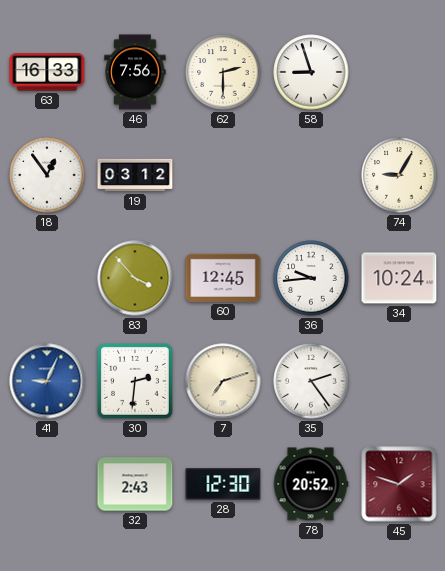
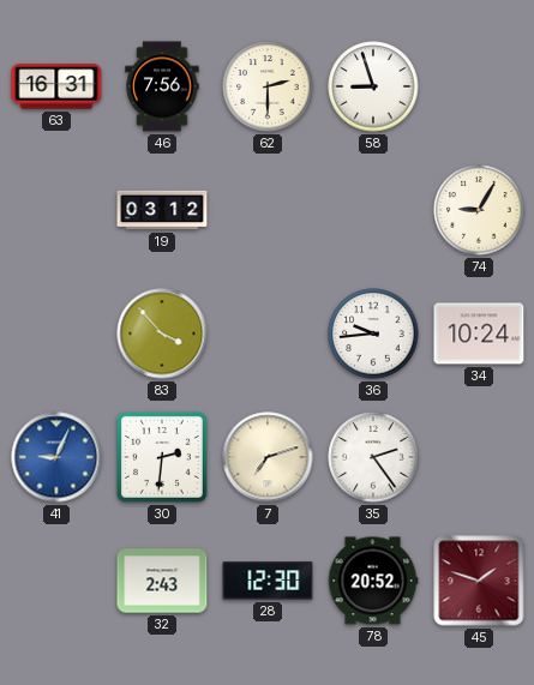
63: 16:33 -> 16:31 (56, 86)
18: 12:54 -> none (47, 175)
60: 12:45 -> none (223, 278)
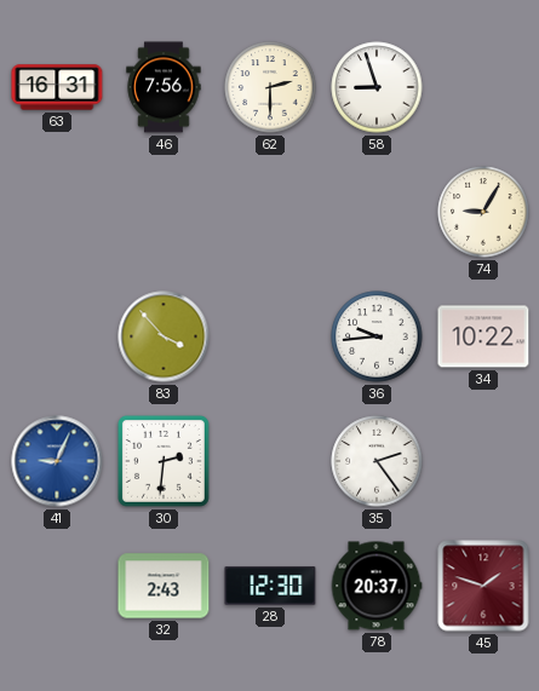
19: 03:12 -> none (162, 210)
34: 10:24 -> 10:22 (483, 336)
7: 7:12 -> none (268, 457)
78: 20:52 -> 20:37 (377, 586)
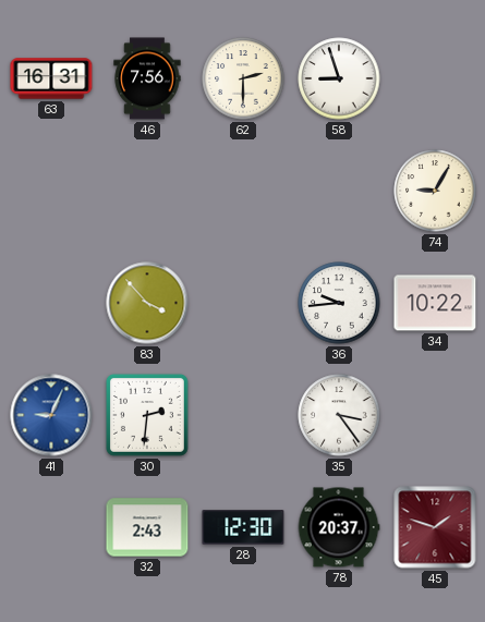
35: 2:24 -> 3:24 (339, 415)
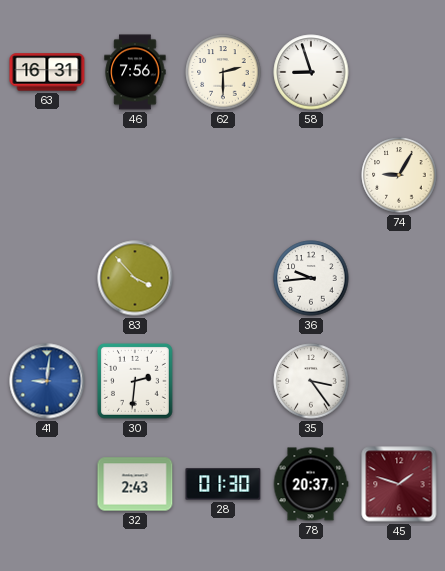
34: 10:22 -> none (435, 303)
41: 9:04 -> 9:01 (47, 381)
28: 12:30 -> 01:30 (223, 484)
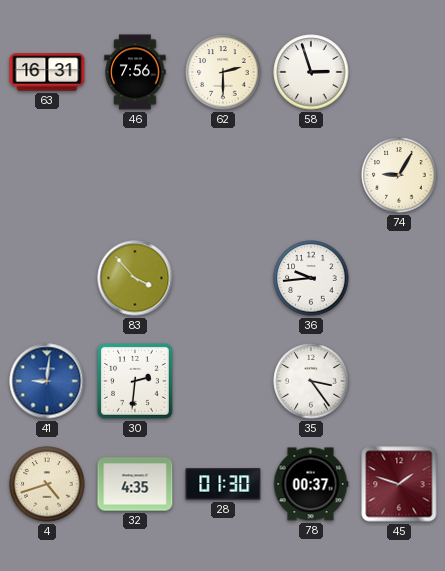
58: 8:57 -> 2:57 (311, 72)
4: none -> 4:42 (47, 484)
32: 2:43 -> 4:35 (135, 484)
78: 20:37 -> 00:37 (311, 484)
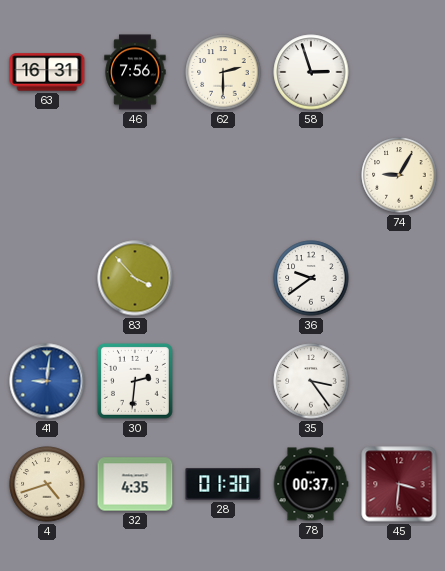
36: 9:44 -> 9:39 (311, 278)
45: 1:48 -> 3:31 (399, 484)
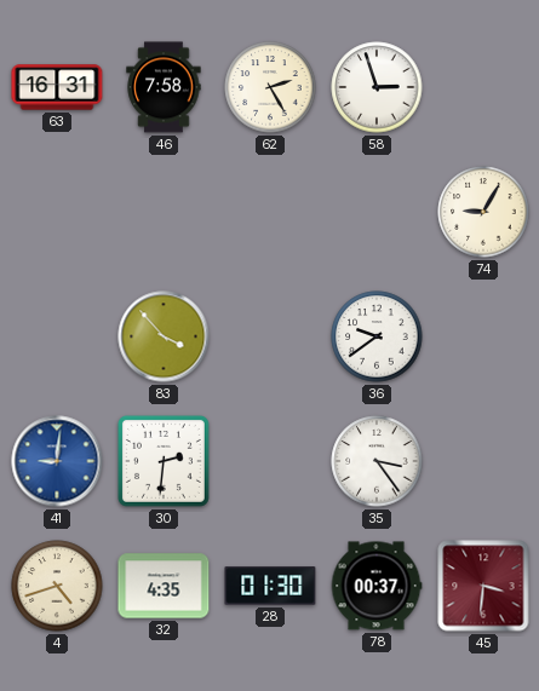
46: 7:56 -> 7:58 (164, 87)
62: 2:30 -> 2:25 (270, 87)
